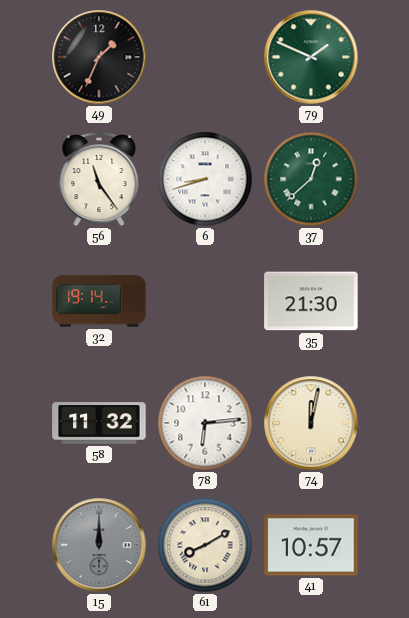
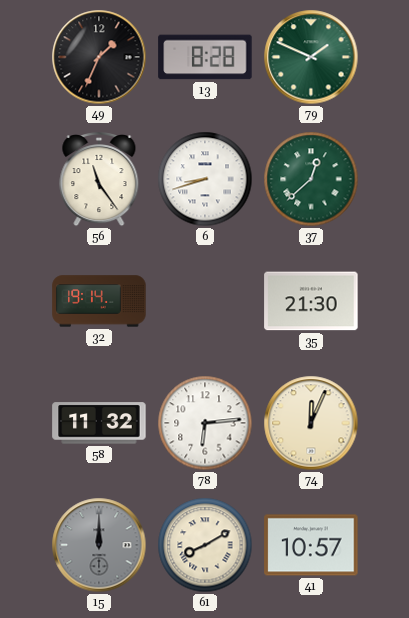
13: none -> 8:28 (205, 57)
74: 12:02 -> 12:04 (311, 423)
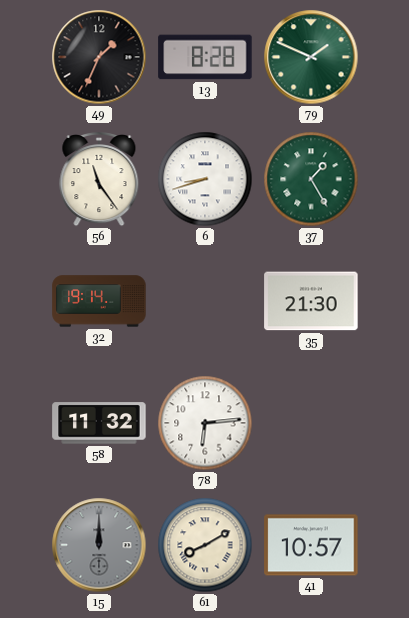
37: 12:38 -> 1:25 (311, 179)
74: 12:04 -> none (311, 423)
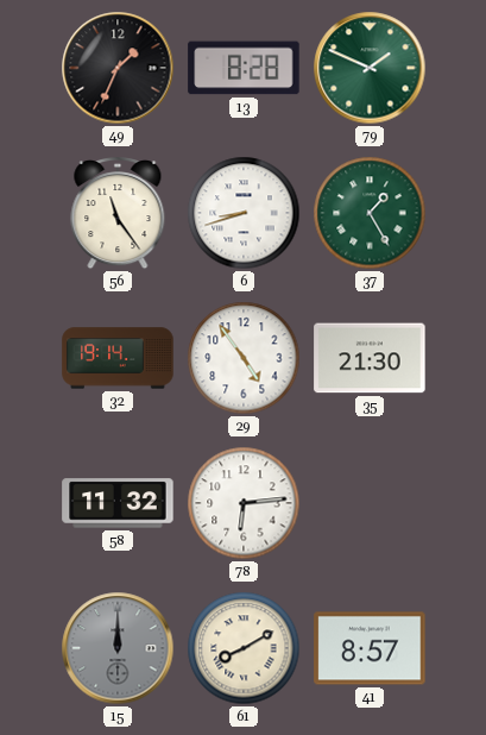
29: none -> 4:54 (244, 358)
41: 10:57 -> 8:57 (370, 648)
